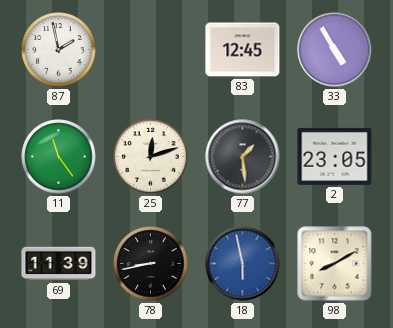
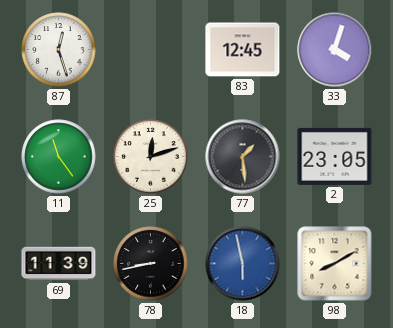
87: 1:58 -> 12:27 (59, 50)
33: 4:55 -> 4:03 (335, 50)
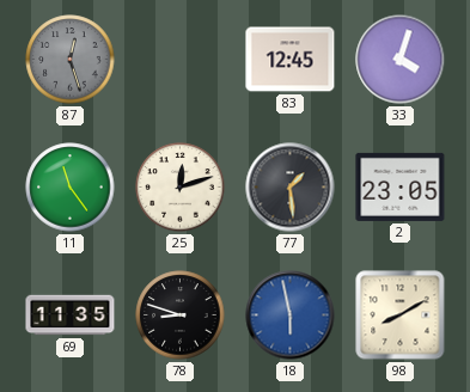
87 dial: white -> grey (71, 60)
69: 11:39 -> 11:35 (71, 316)
78: 8:43 -> 8:48 (181, 316)
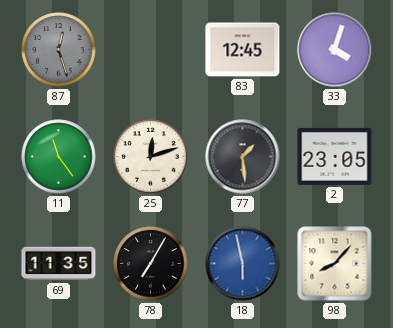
78: 8:48 -> 7:05 (151, 264)
98: 8:10 -> 8:07 (335, 264)
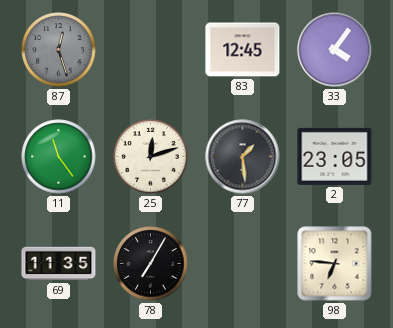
33: 4:03 -> 4:06 (335, 50)
18: 5:58 -> none (243, 264)
98: 8:07 -> 6:46 (335, 264)
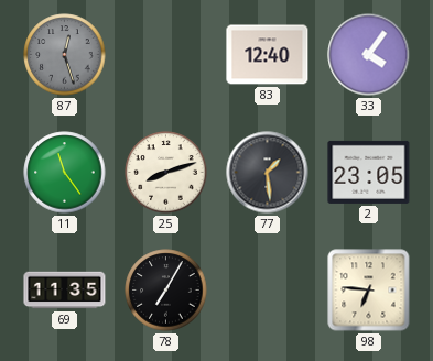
83: 12:45 -> 12:40 (268, 55)
25: 12:12 -> 8:12 (166, 173)
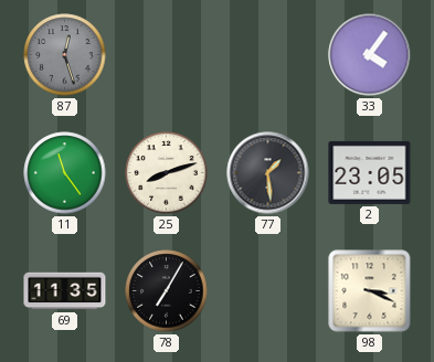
83: 12:40 -> none (268, 55)
98: 6:46 -> 3:19 (370, 291)
